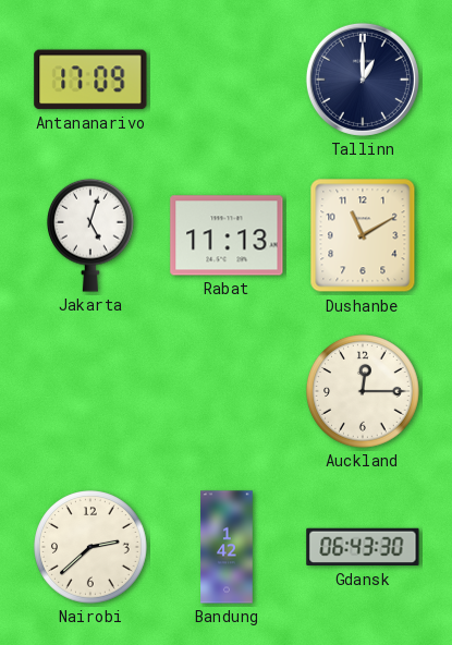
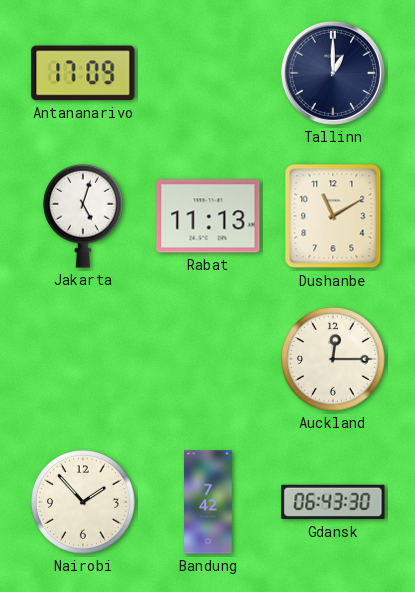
Nairobi: 2:38 -> 1:53 (83, 502)
Bandung: 1:42 -> 7:42 (208, 502)
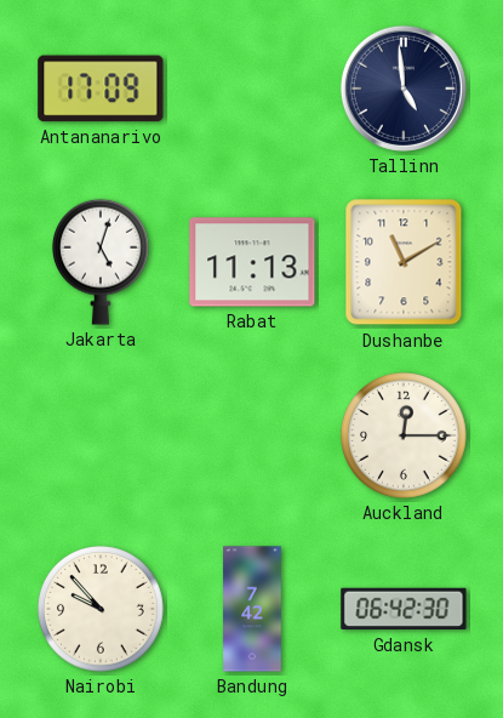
Tallinn: 1:00 -> 4:59 (404, 89)
Nairobi: 1:53 -> 9:53 (101, 609)
Gdansk: 06:43 -> 06:42 (404, 609)
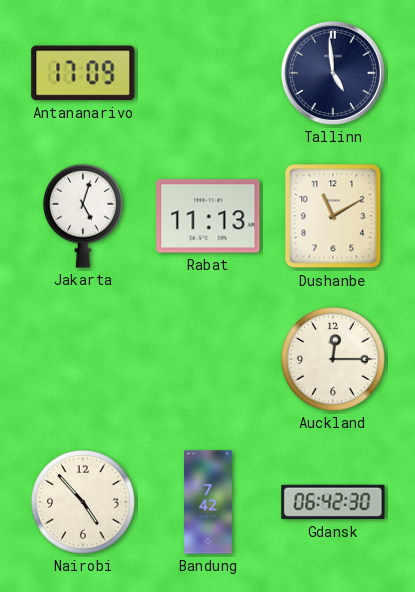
Nairobi: 9:53 -> 4:53 (83, 502)
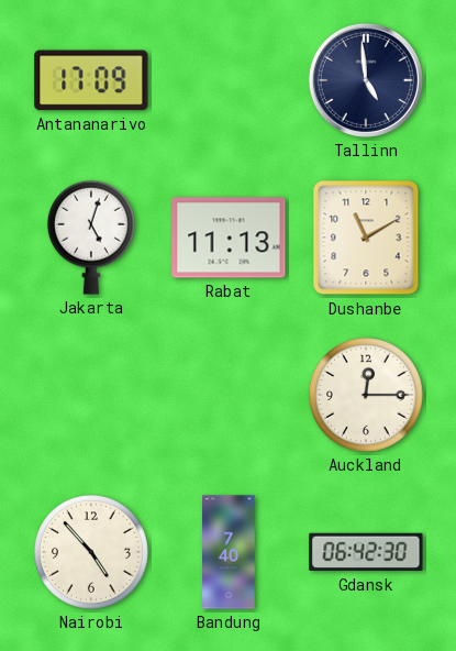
Bandung: 7:42 -> 7:40 (229, 552)
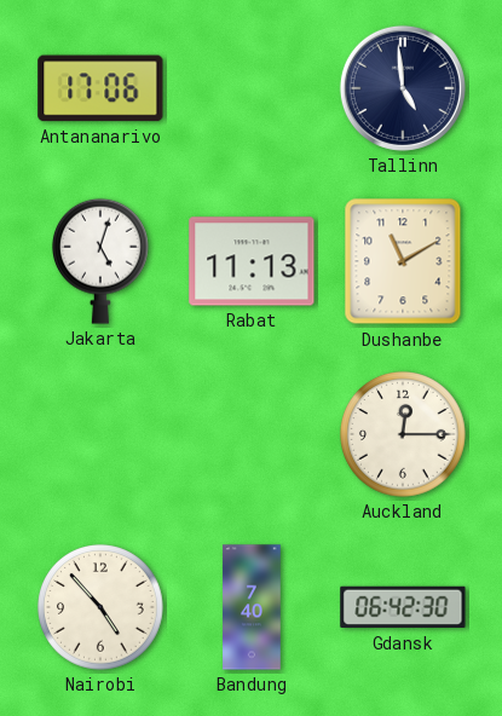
Antananarivo: 17:09 -> 17:06 (100, 88)
